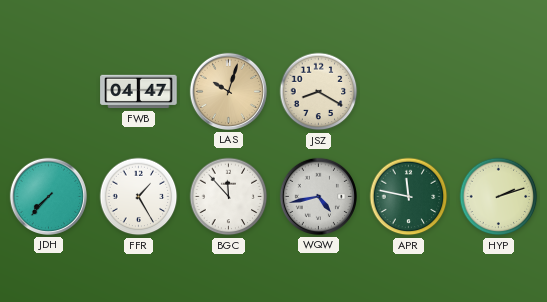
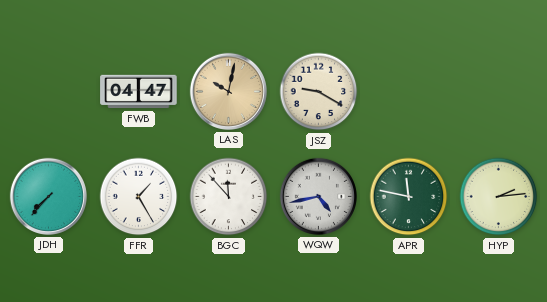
LAS: 10:03 -> 10:02 (228, 91)
JSZ: 8:20 -> 9:20 (319, 92)
HYP: 2:12 -> 2:14 (499, 197)
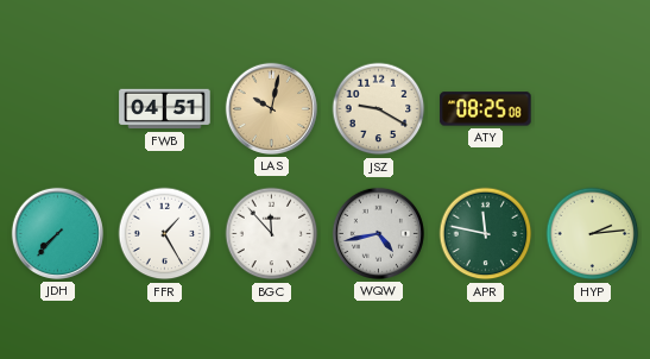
FWB: 04:47 -> 04:51 (165, 109)
ATY: none -> 08:25 (486, 109)
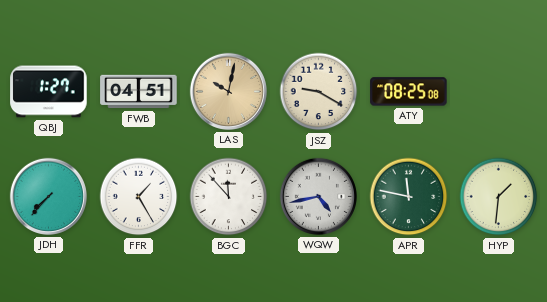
QBJ: none -> 1:27 (49, 92)
HYP: 2:14 -> 1:31 (499, 197)
